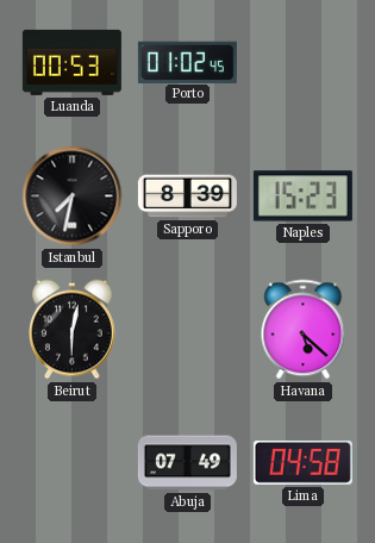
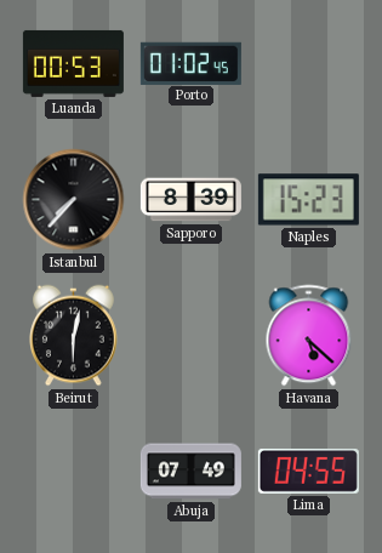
Istanbul: 7:32 -> 7:37 (74, 200)
Lima: 04:58 -> 04:55 (308, 471)
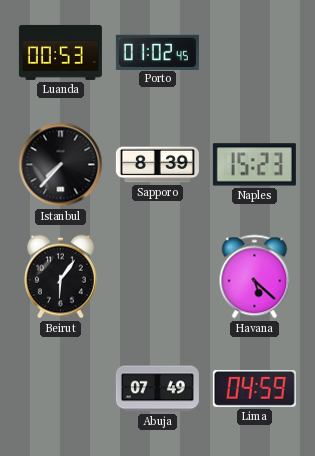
Beirut: 6:02 -> 6:06 (61, 277)
Lima: 04:55 -> 04:59 (254, 388)
